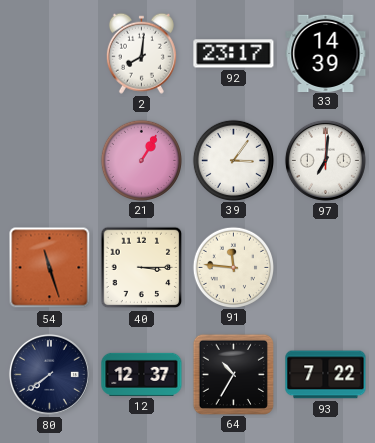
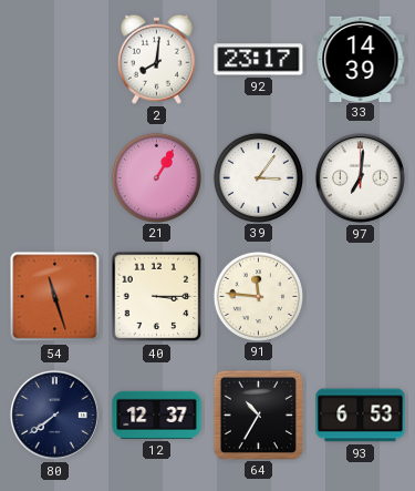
93: 7:22 -> 6:53 (361, 416)
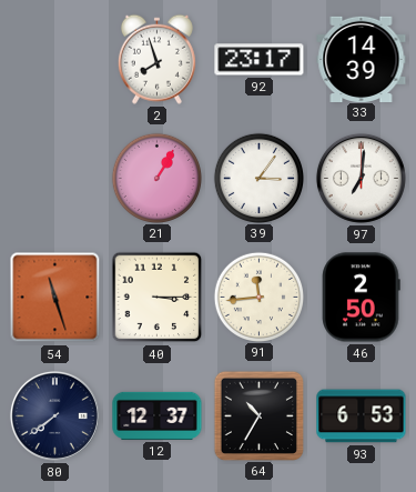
2: 8:01 -> 7:57 (156, 59)
91: 11:46 -> 11:44 (258, 297)
46: none -> 2:50 (362, 298)
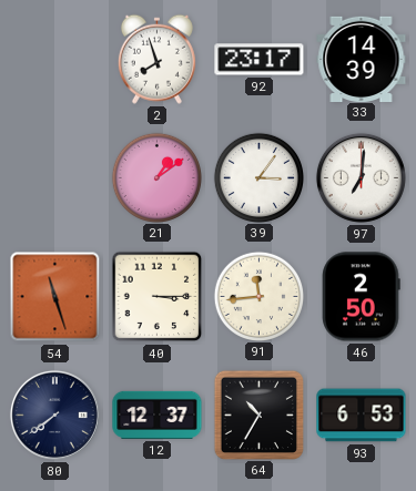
21: 1:05 -> 1:09 (156, 177)
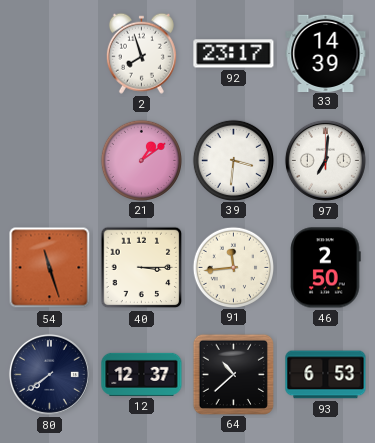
39: 3:06 -> 3:31 (233, 160)
64: 10:35 -> 10:38 (233, 374)
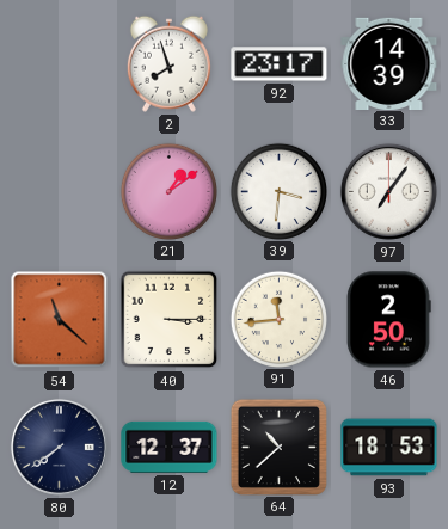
97: 7:01 -> 7:06 (388, 191)
54: 11:27 -> 11:22 (60, 320)
93: 6:53 -> 18:53 (389, 448)
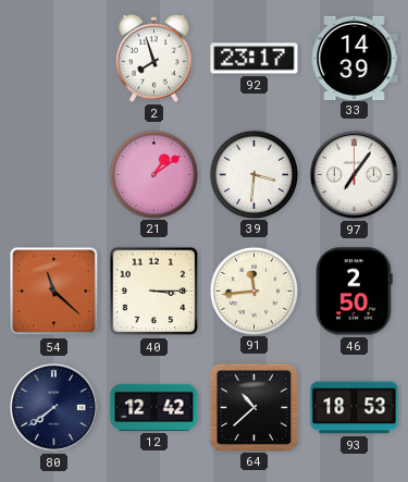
12: 12:37 -> 12:42 (154, 407)
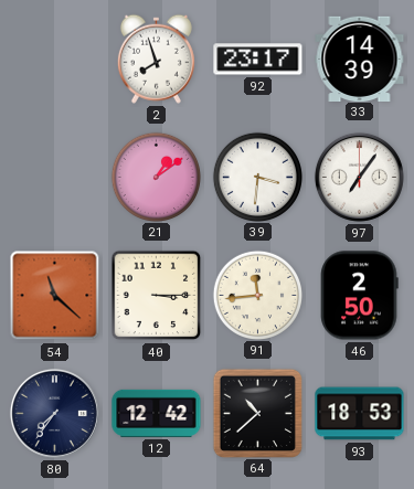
80: 7:39 -> 7:36 (54, 413)
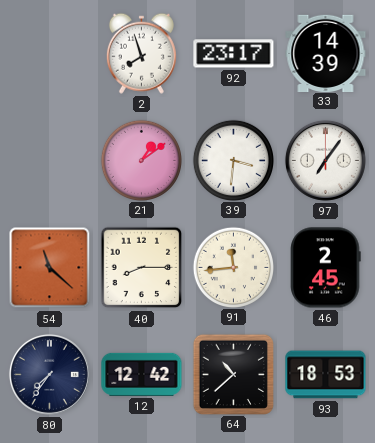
40: 3:15 -> 8:15 (142, 268)
46: 2:50 -> 2:45 (326, 268)
